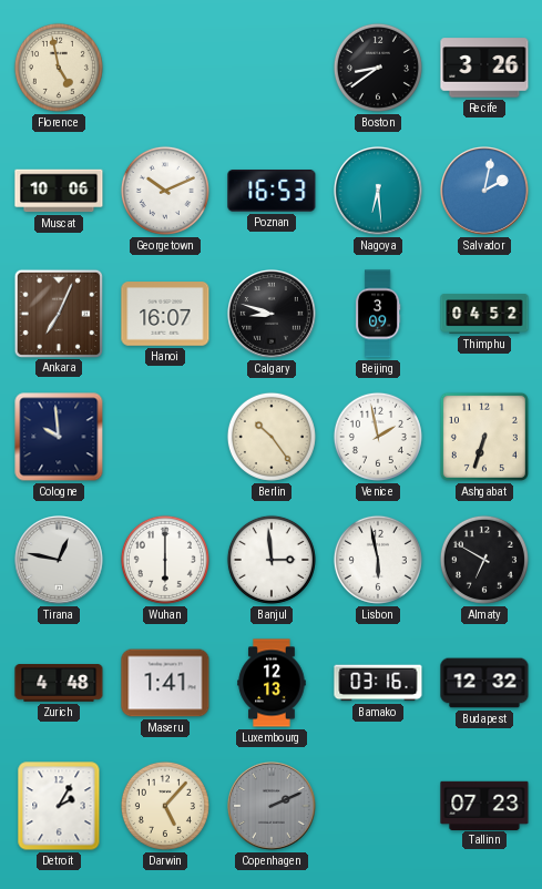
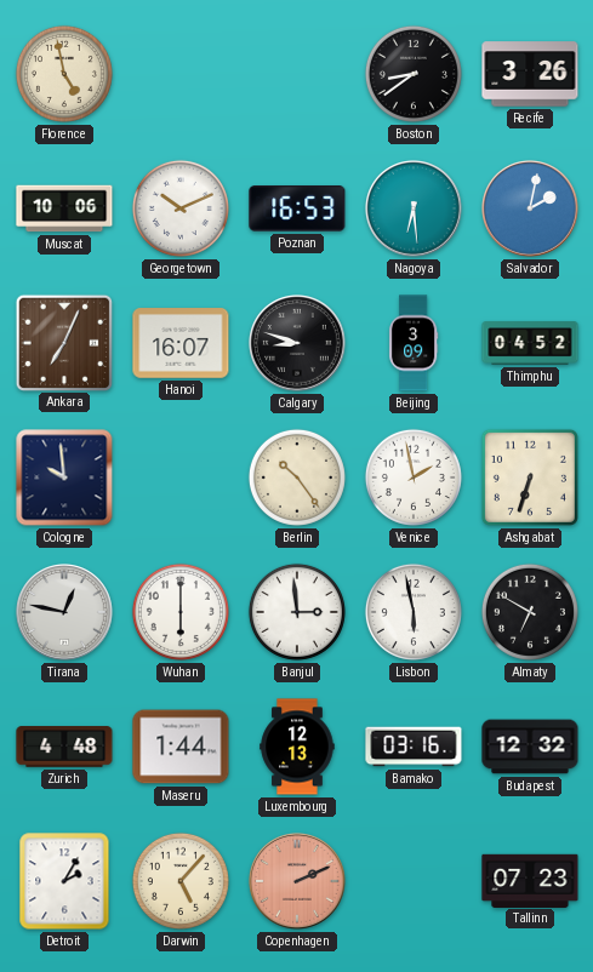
Maseru: 1:41 -> 1:44 (181, 747)
Copenhagen dial: grey -> salmon (298, 882)
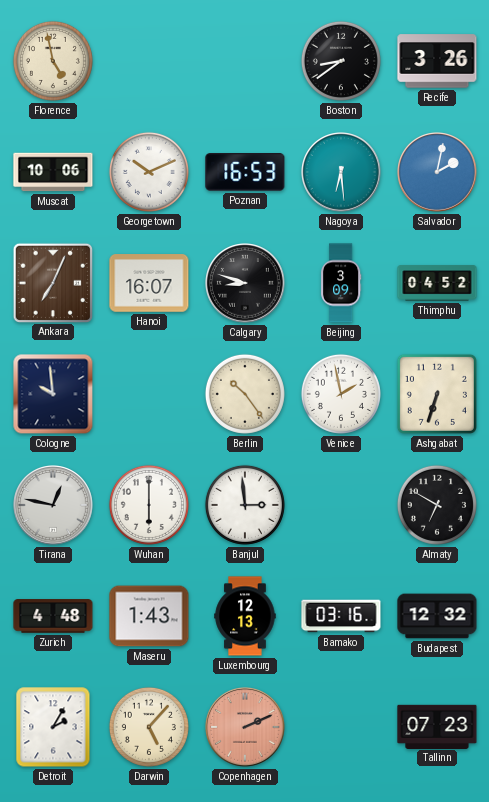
Lisbon: 5:58 -> none (414, 612)
Maseru: 1:44 -> 1:43 (149, 616)
